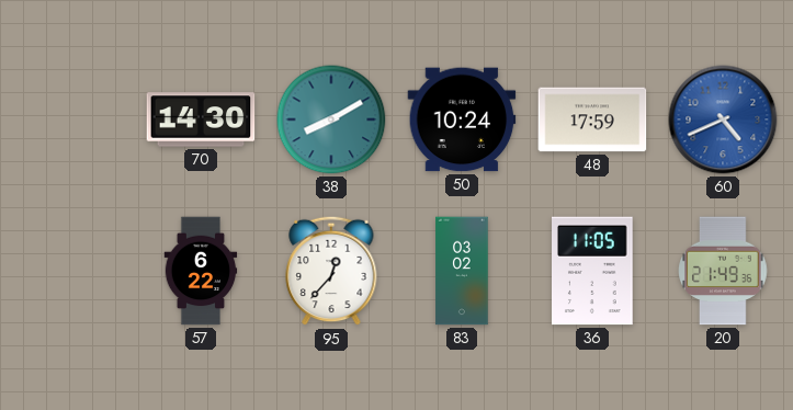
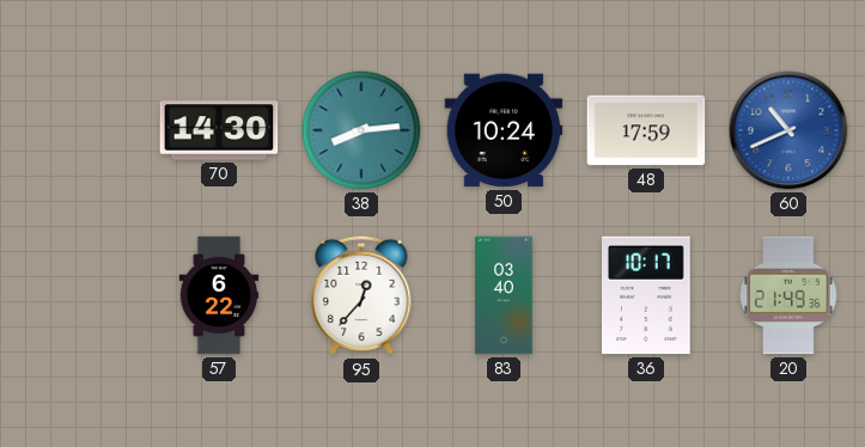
38: 8:10 -> 8:14 (361, 130)
60: 4:41 -> 10:41 (788, 130)
83: 03:02 -> 03:40 (504, 295)
36: 11:05 -> 10:17 (646, 295)
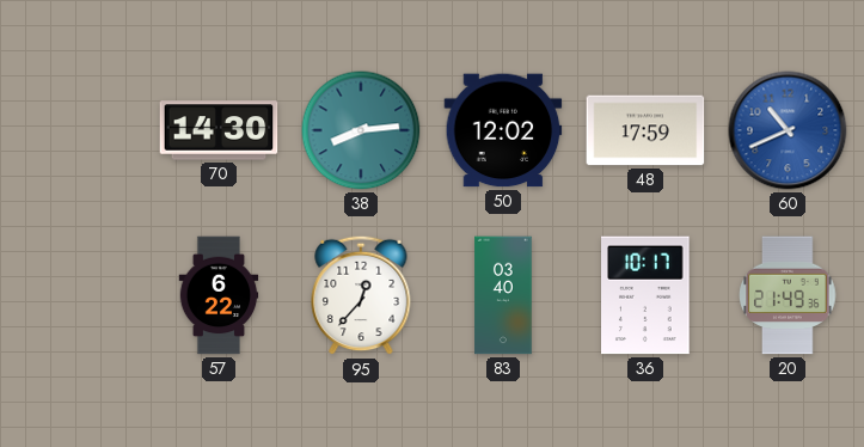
50: 10:24 -> 12:02 (503, 130)
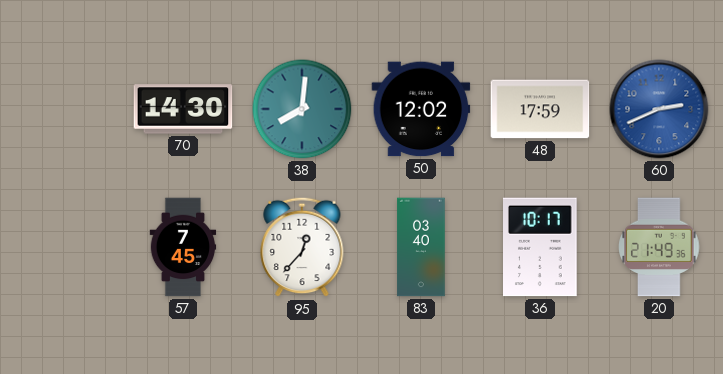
38: 8:14 -> 8:01 (302, 109)
60: 10:41 -> 2:41 (659, 109)
57: 6:22 -> 7:45 (183, 247)
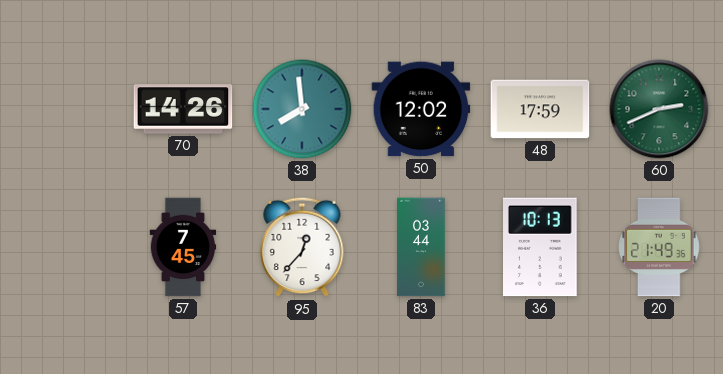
70: 14:30 -> 14:26 (183, 109)
38: 8:01 -> 7:59 (302, 109)
60 dial: blue -> green (659, 109)
83: 03:40 -> 03:44 (421, 247)
36: 10:17 -> 10:13 (540, 247)
